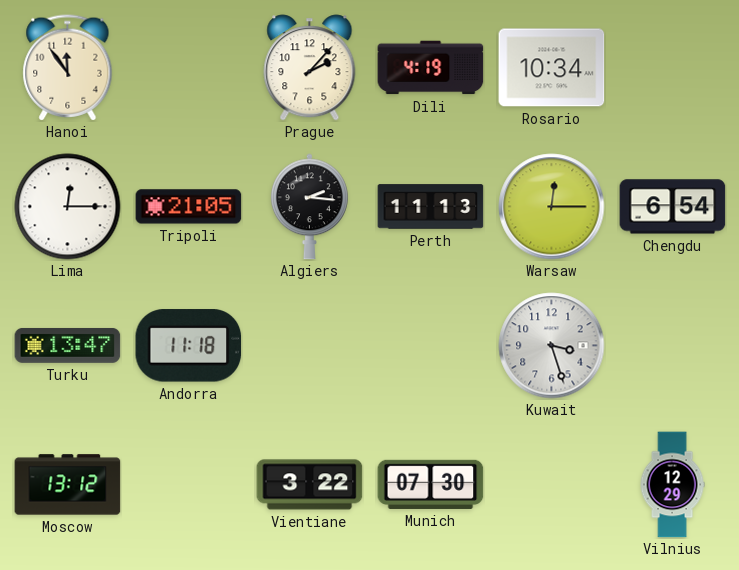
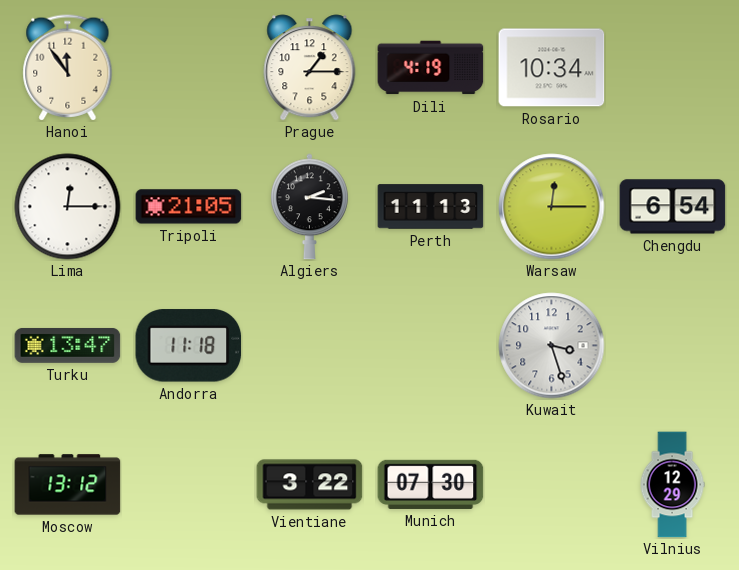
Prague: 2:07 -> 1:15 (310, 68)
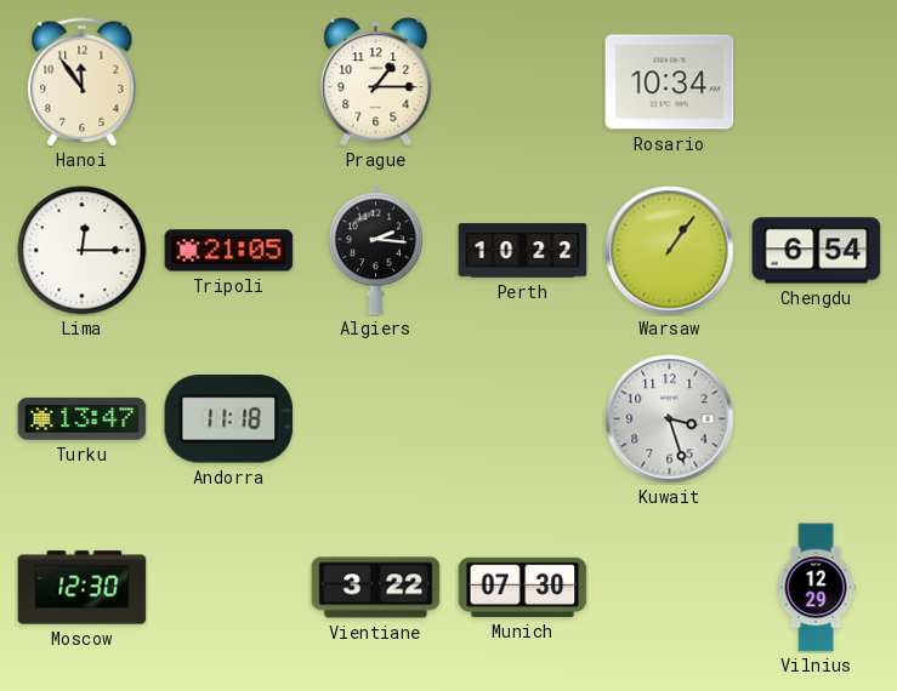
Dili: 4:19 -> none (431, 68)
Perth: 11:13 -> 10:22 (523, 251)
Warsaw: 12:15 -> 1:06 (670, 251)
Moscow: 13:12 -> 12:30 (83, 588)
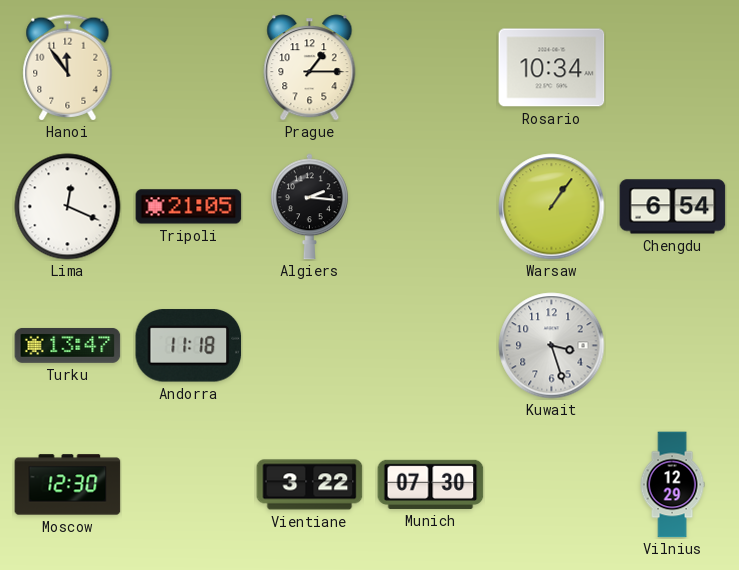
Lima: 12:15 -> 12:19 (68, 207)
Perth: 10:22 -> none (523, 251)
